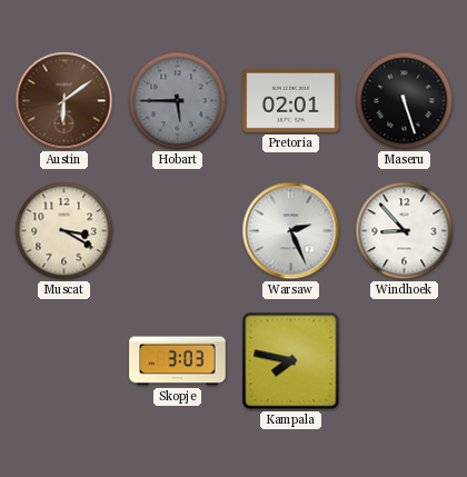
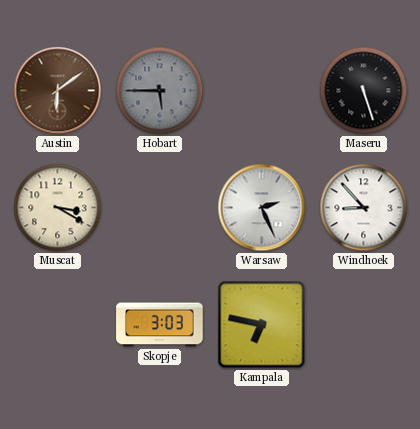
Pretoria: 02:01 -> none (291, 100)
Kampala: 7:47 -> 6:47 (262, 325)
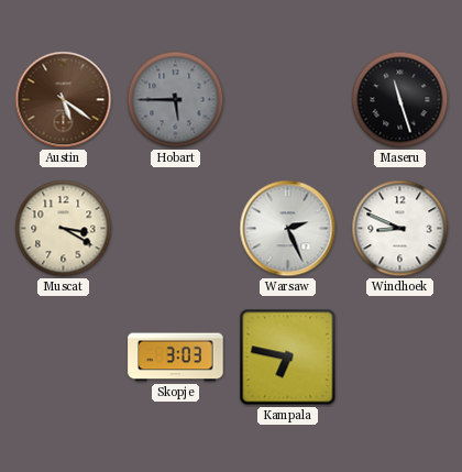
Austin: 6:09 -> 5:21 (64, 100)
Maseru: 5:27 -> 11:27 (400, 100)
Windhoek: 8:53 -> 8:49 (400, 229)
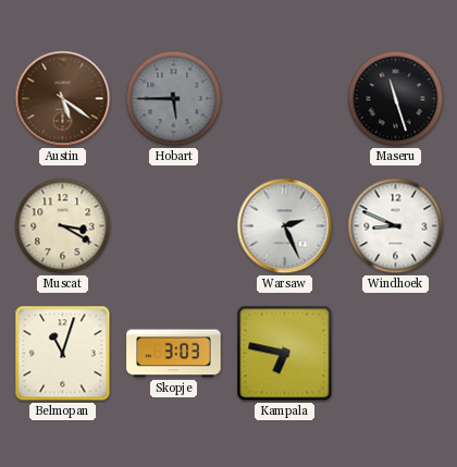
Belmopan: none -> 11:03 (63, 354)
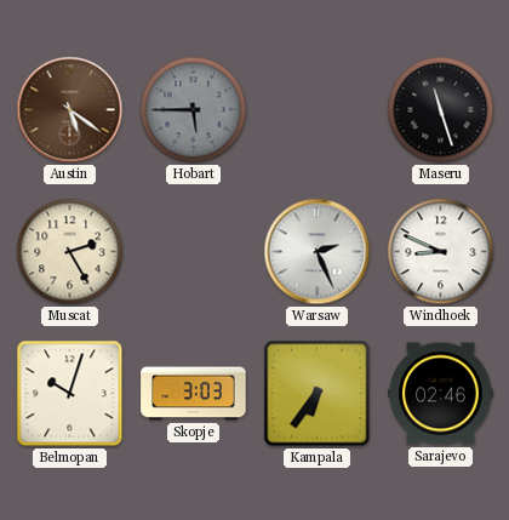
Muscat: 3:20 -> 2:25 (70, 252)
Belmopan: 11:03 -> 10:03 (70, 394)
Kampala: 6:47 -> 6:36 (318, 394)
Sarajevo: none -> 02:46 (441, 394)
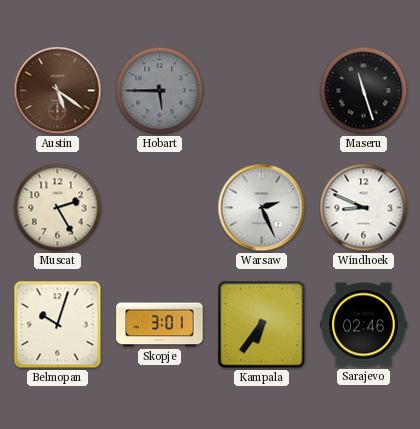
Skopje: 3:03 -> 3:01 (160, 325)
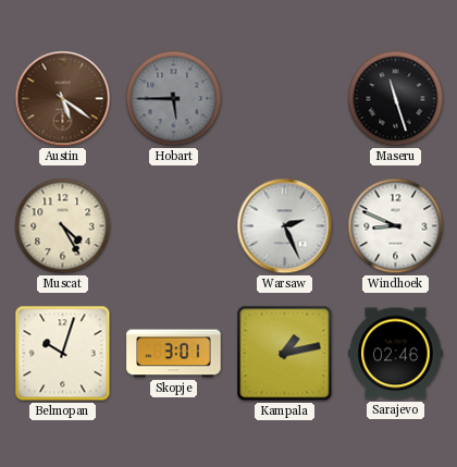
Muscat: 2:25 -> 4:25 (63, 226)
Kampala: 6:36 -> 1:13 (285, 354)
